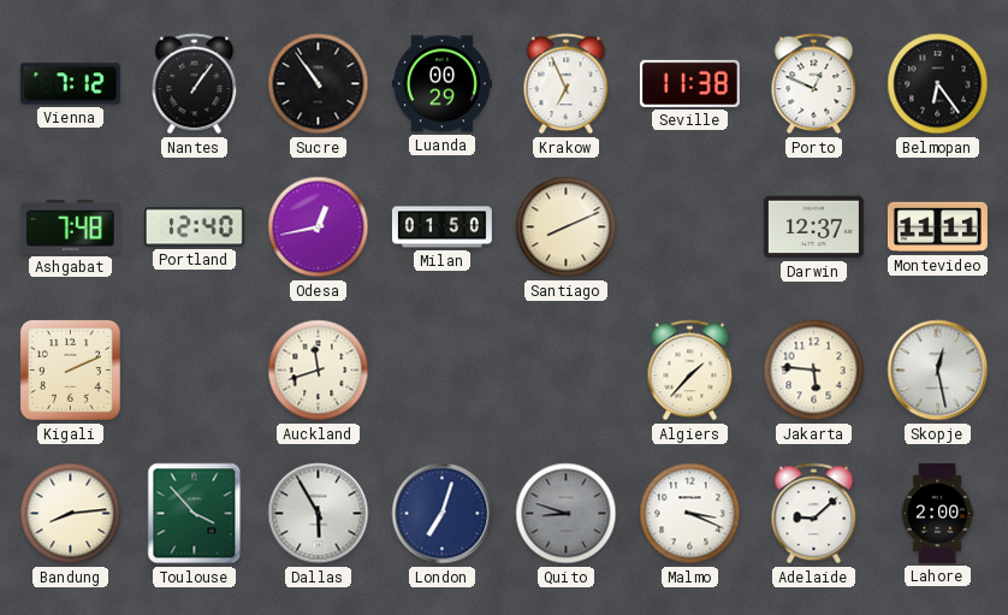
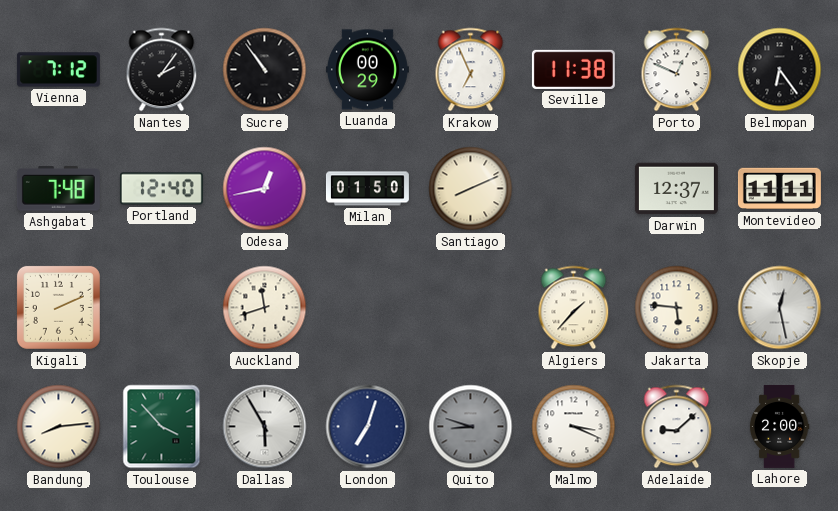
Nantes: 1:06 -> 2:06 (162, 70)
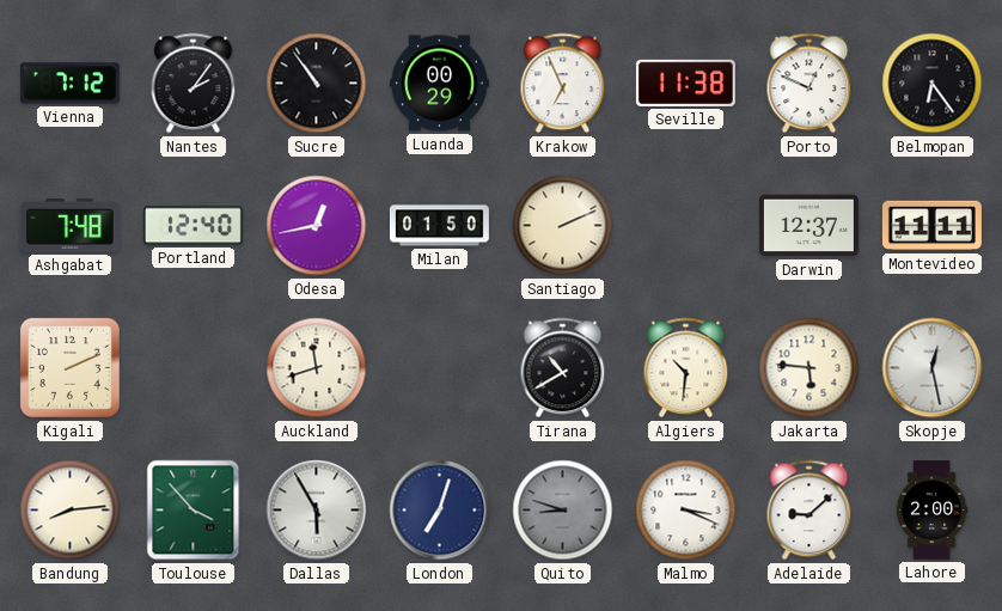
Santiago: 8:11 -> 2:11 (563, 226)
Tirana: none -> 10:40 (563, 368)
Algiers: 1:37 -> 10:31 (686, 368)
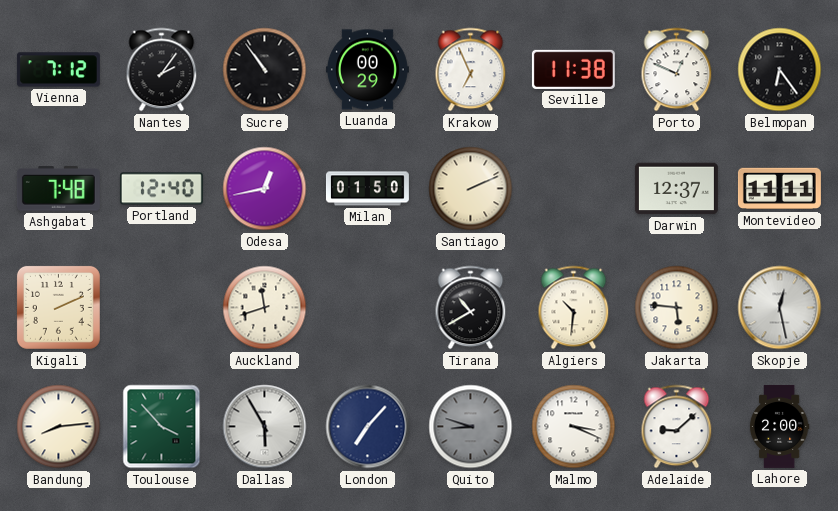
London: 7:03 -> 7:07 (368, 427)
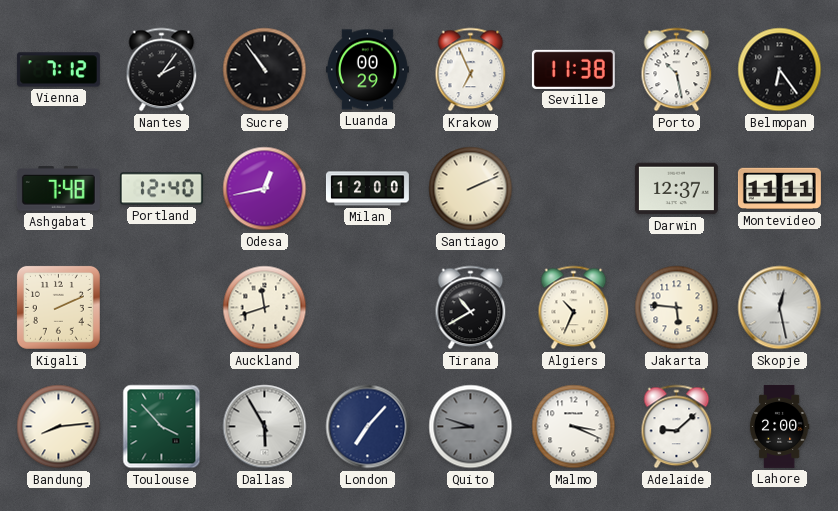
Porto: 12:49 -> 10:28 (677, 70)
Milan: 01:50 -> 12:00 (367, 189)
Algiers: 10:31 -> 10:34 (574, 308)
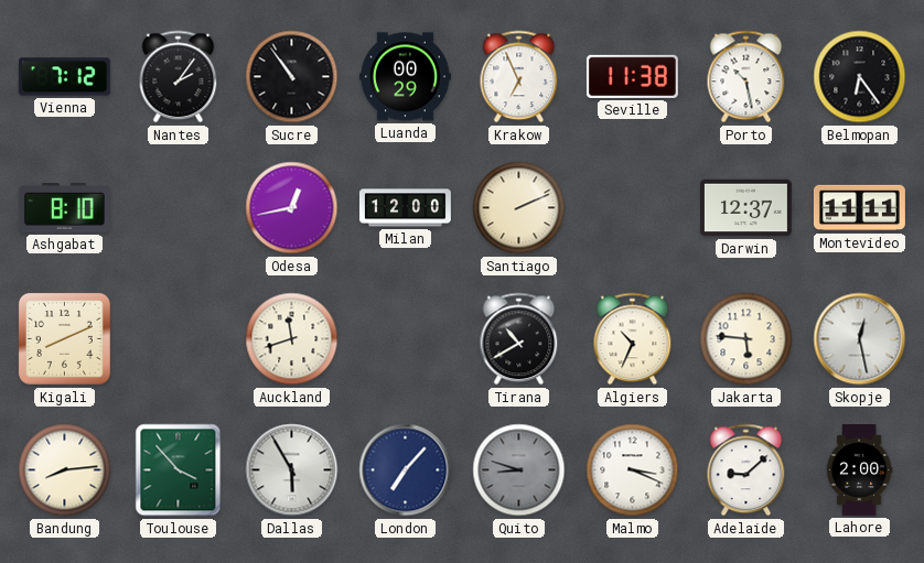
Ashgabat: 7:48 -> 8:10 (64, 208)
Portland: 12:40 -> none (161, 189)
Kigali: 2:11 -> 8:11 (64, 338)
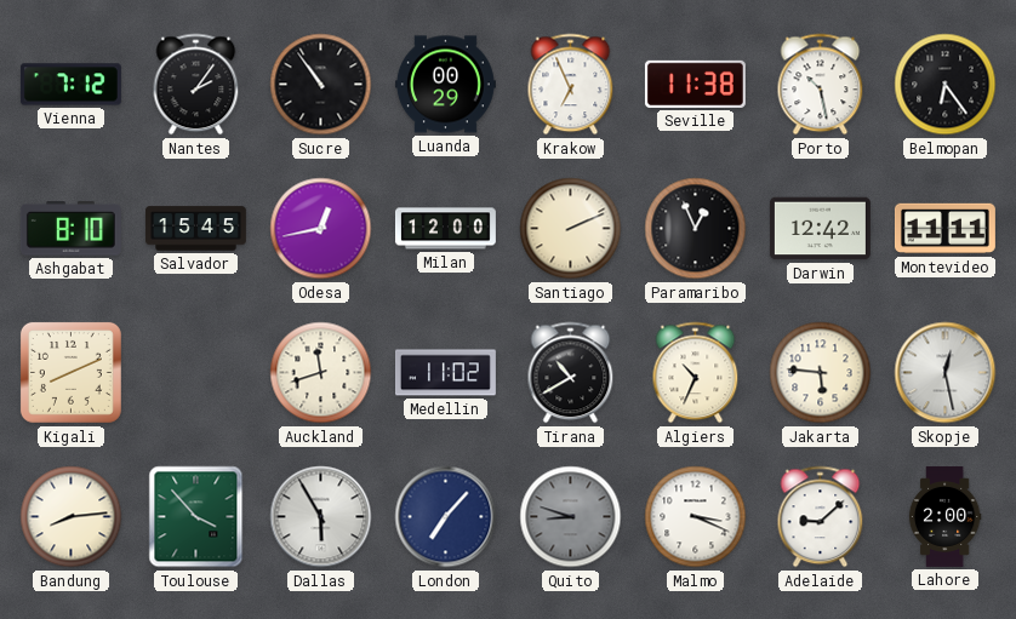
Salvador: none -> 15:45 (195, 229)
Paramaribo: none -> 12:56 (696, 229)
Darwin: 12:37 -> 12:42 (820, 229)
Medellin: none -> 11:02 (445, 373)
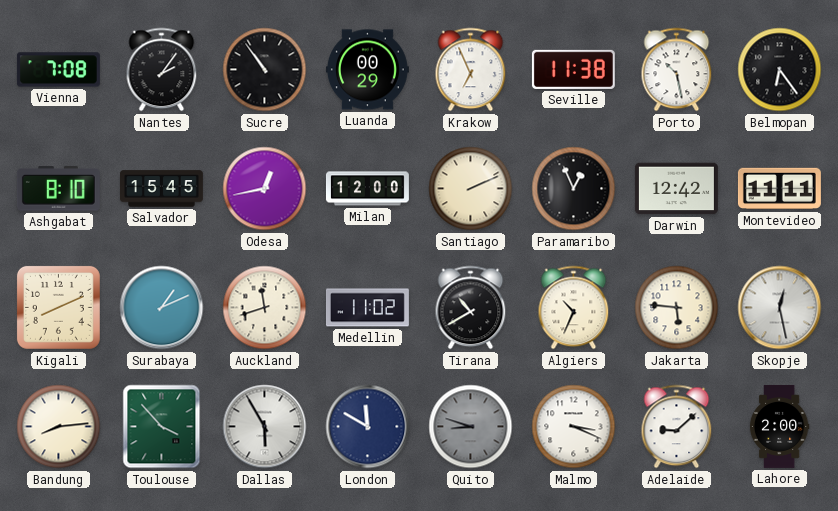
Vienna: 7:12 -> 7:08 (58, 70)
Surabaya: none -> 1:11 (162, 308)
London: 7:07 -> 11:50 (368, 427)
